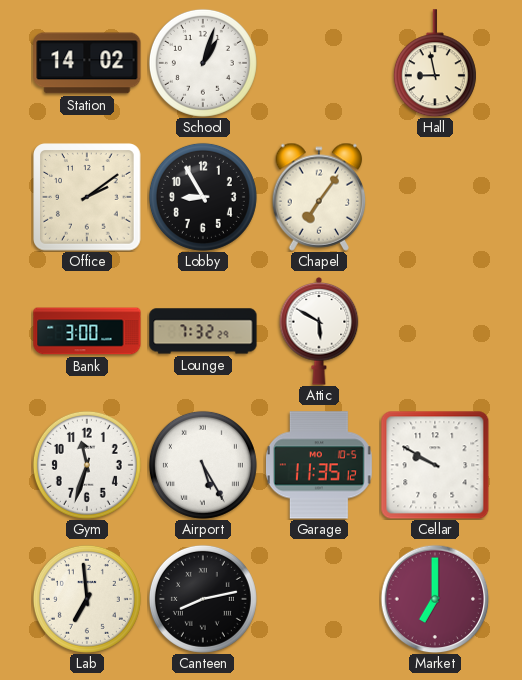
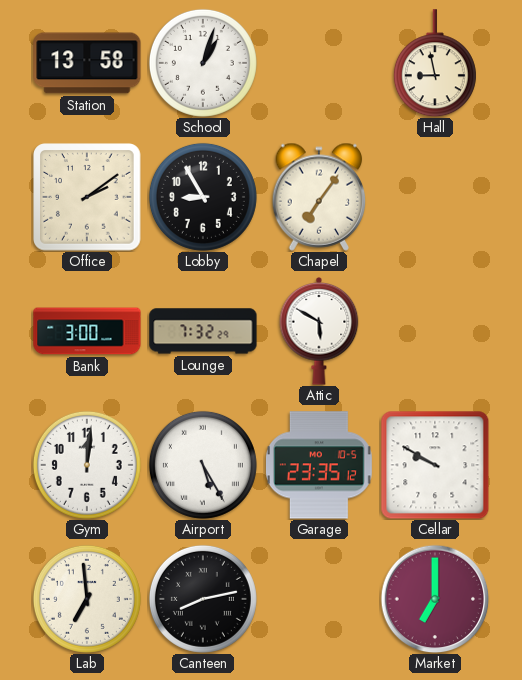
Station: 14:02 -> 13:58 (87, 63)
Gym: 11:33 -> 12:01 (87, 465)
Garage: 11:35 -> 23:35 (319, 465)
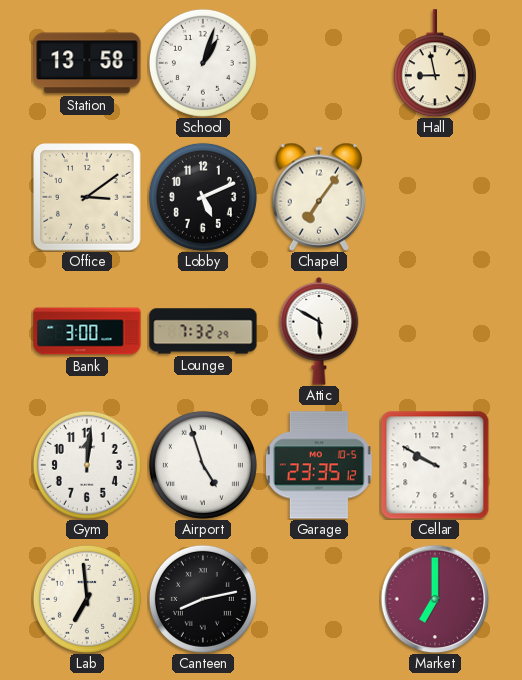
Office: 2:09 -> 3:09 (87, 197)
Lobby: 8:55 -> 5:11 (203, 197)
Airport: 5:25 -> 4:57 (203, 465)
